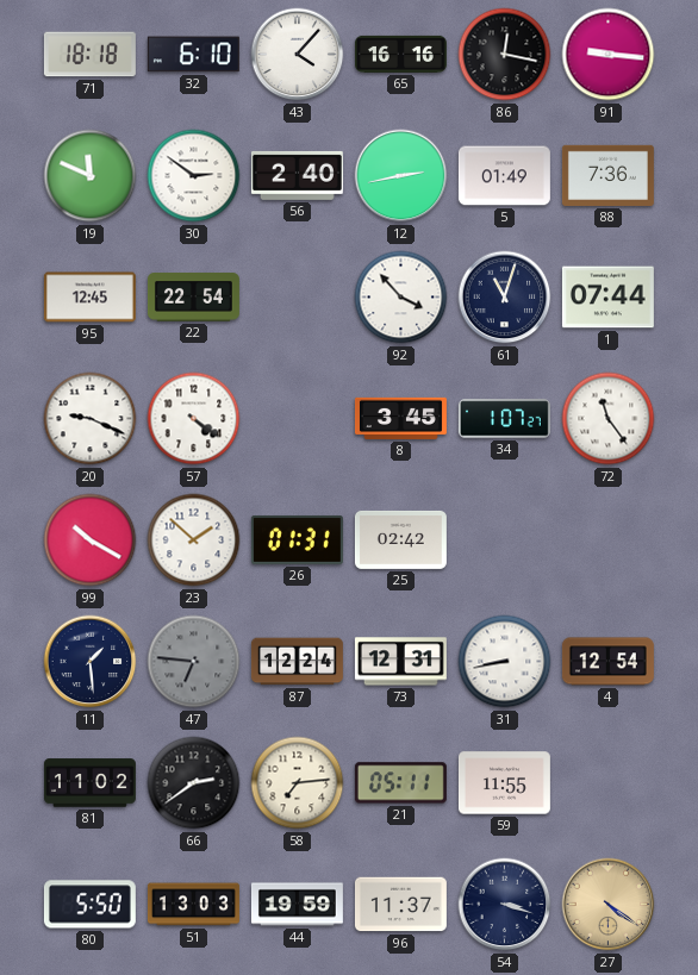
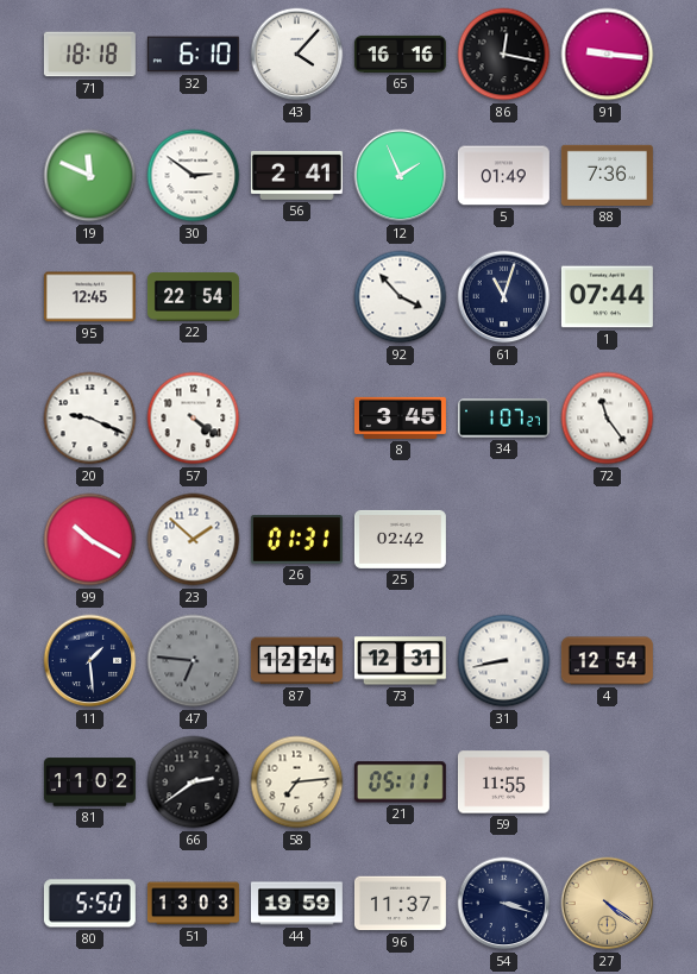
56: 2:40 -> 2:41 (296, 175)
12: 2:43 -> 1:56 (401, 176)
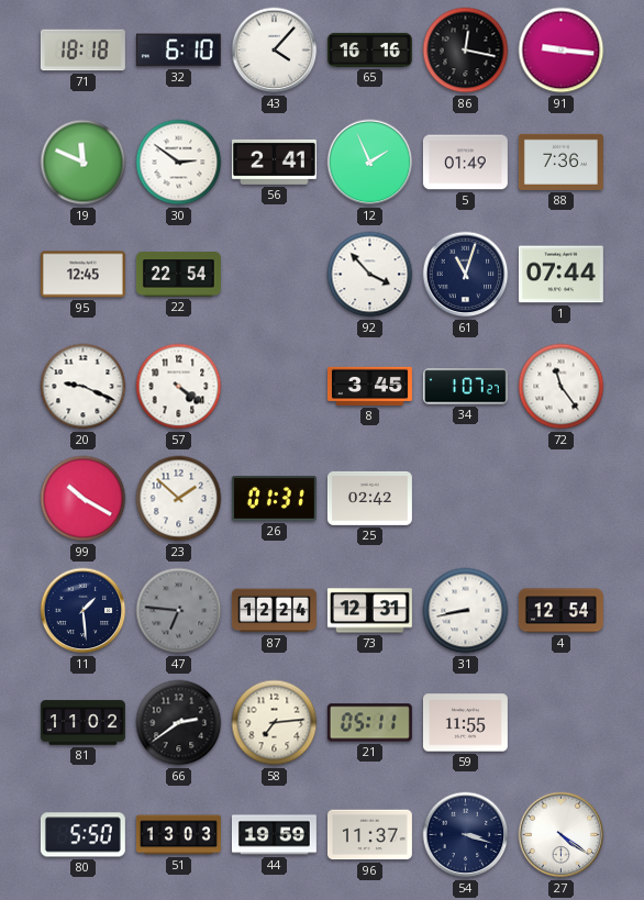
27 dial: champagne -> white (562, 835)
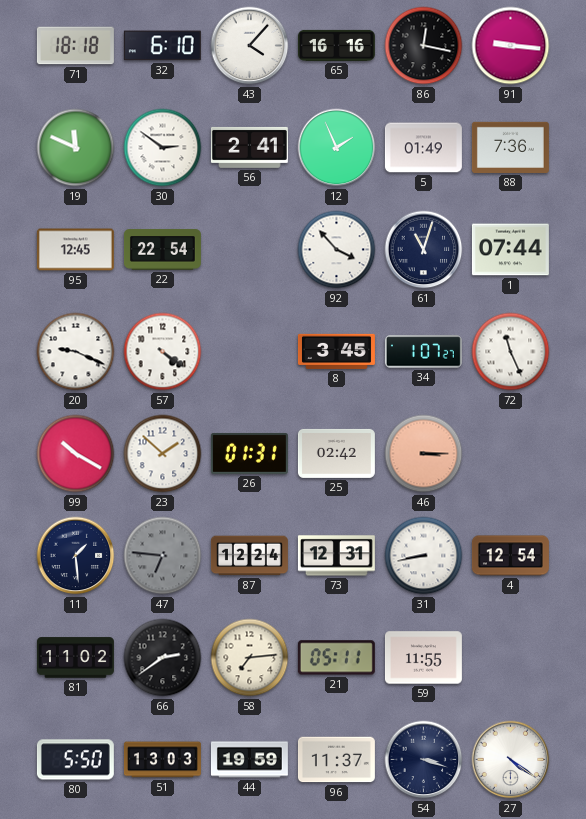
72: 11:24 -> 11:26 (511, 352)
46: none -> 3:15 (424, 454)
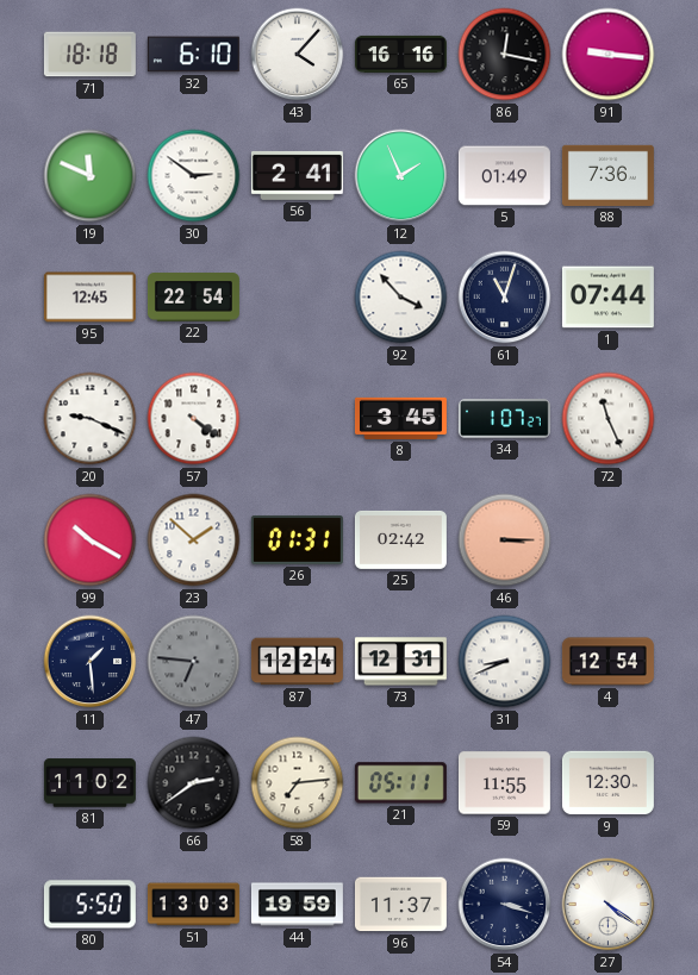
31: 8:43 -> 8:41 (505, 662)
9: none -> 12:30 (607, 783)
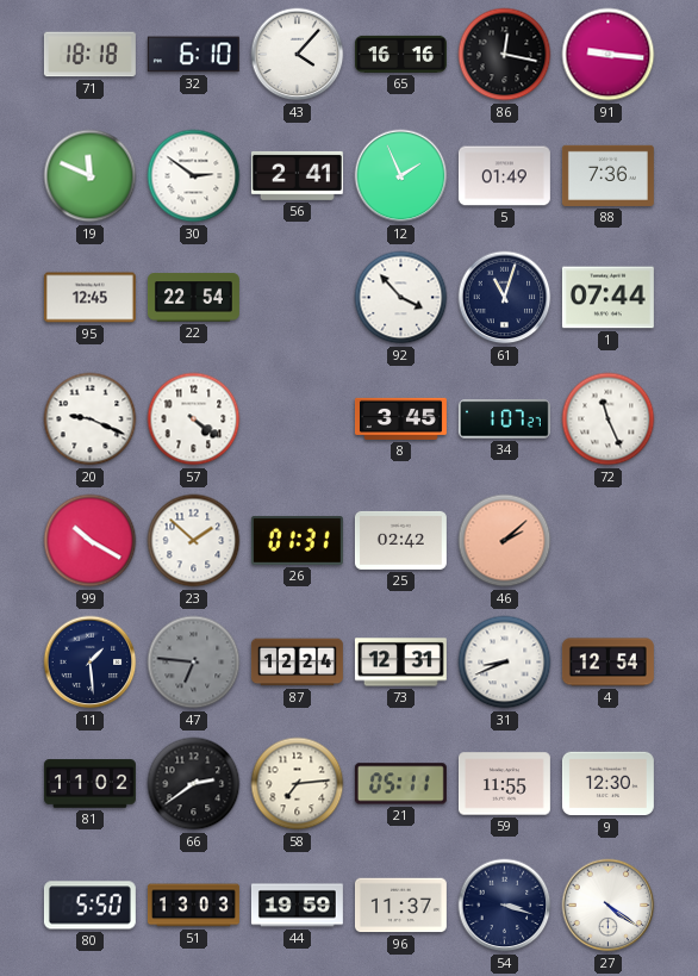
46: 3:15 -> 2:08 (505, 541)
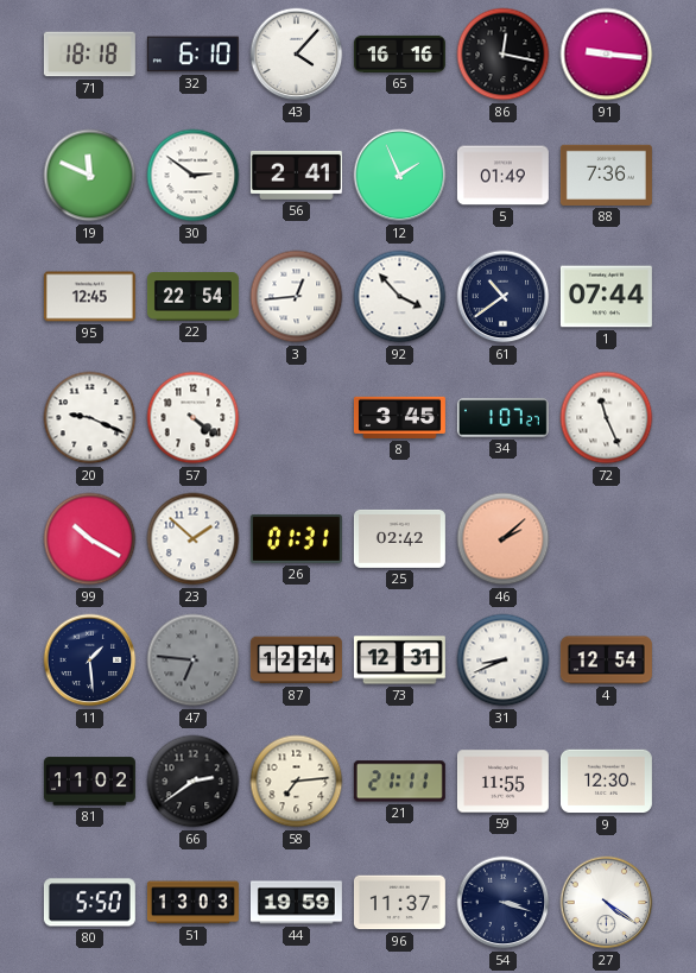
3: none -> 12:44 (297, 297)
61: 11:03 -> 10:39 (504, 297)
21: 05:11 -> 21:11 (399, 782)
